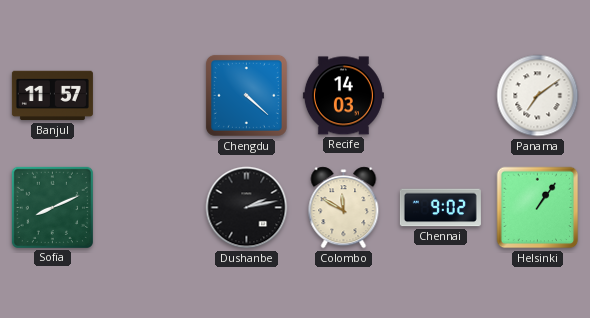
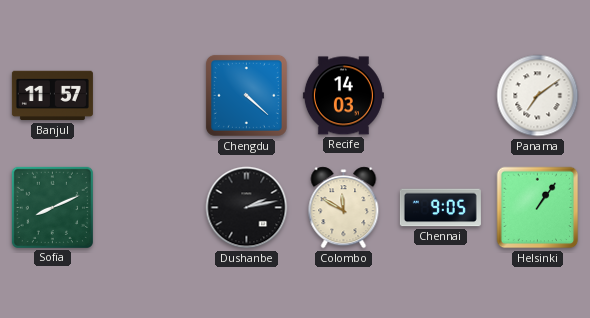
Chennai: 9:02 -> 9:05 (440, 208)
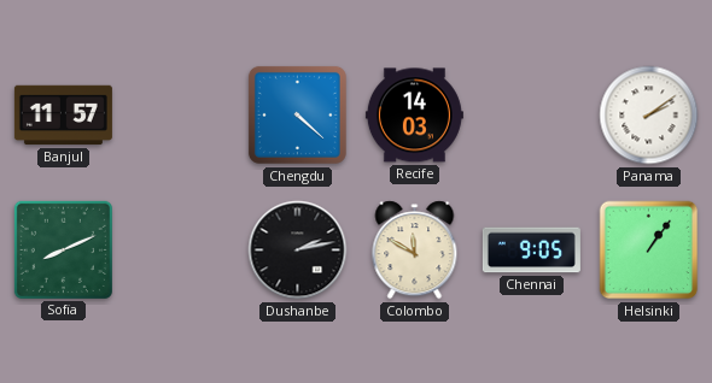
Panama: 7:09 -> 2:09 (649, 116)
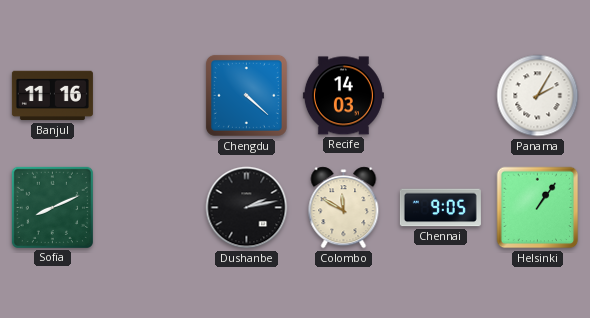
Banjul: 11:57 -> 11:16 (52, 96)
Panama: 2:09 -> 2:05 (538, 96)
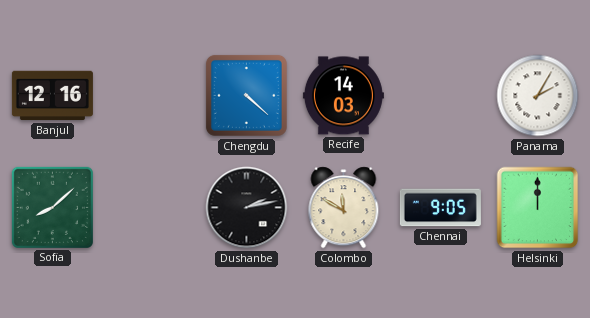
Banjul: 11:16 -> 12:16 (52, 96)
Sofia: 8:11 -> 8:08 (52, 207)
Helsinki: 1:06 -> 12:00 (538, 208)
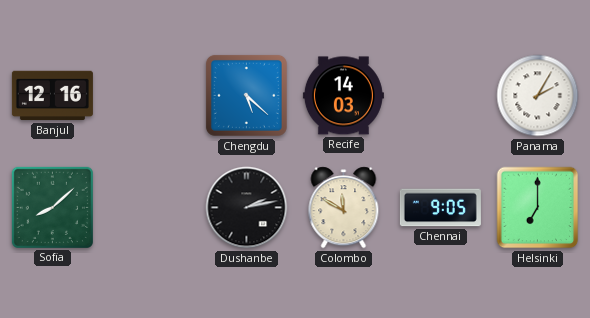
Chengdu: 4:22 -> 5:22 (246, 95)
Helsinki: 12:00 -> 7:00 (538, 208)
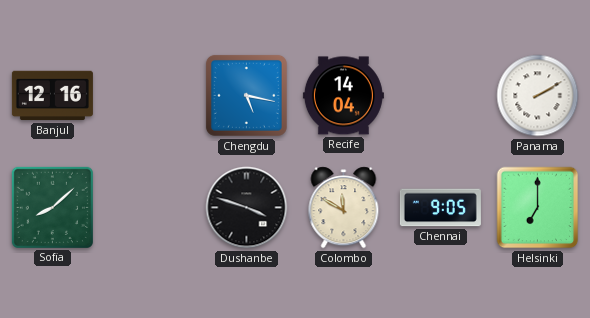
Chengdu: 5:22 -> 5:17 (246, 95)
Recife: 14:03 -> 14:04 (343, 96)
Panama: 2:05 -> 2:10 (538, 96)
Dushanbe: 2:13 -> 3:48 (247, 208)
